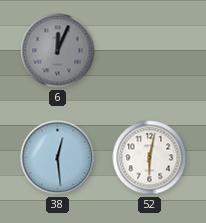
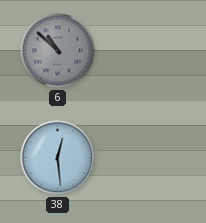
6: 12:04 -> 10:52 (58, 51)
52: 6:02 -> none (150, 158)
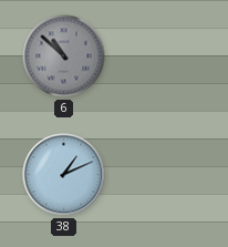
38: 12:29 -> 1:11 (64, 175)
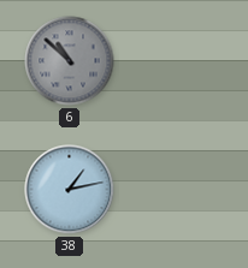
38: 1:11 -> 1:13 (70, 190)
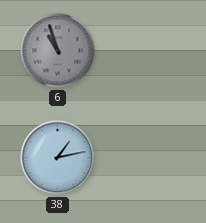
6: 10:52 -> 10:57 (58, 51)
